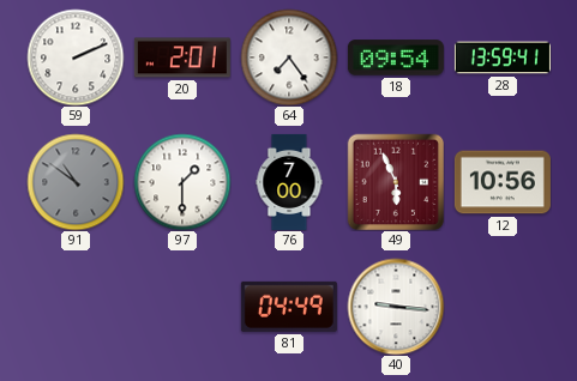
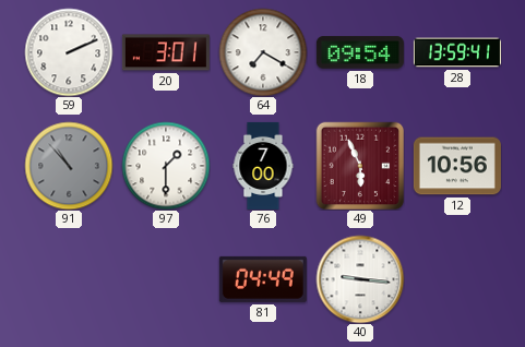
20: 2:01 -> 3:01 (166, 52)
64: 7:24 -> 7:20 (263, 52)
91: 10:51 -> 10:53 (69, 166)
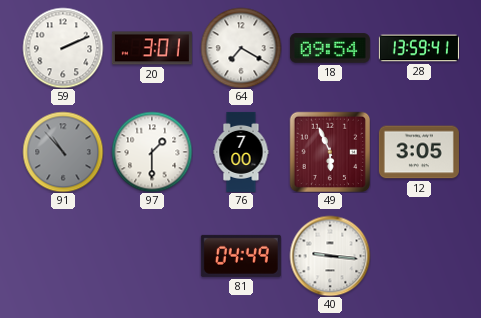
12: 10:56 -> 3:05 (419, 152)
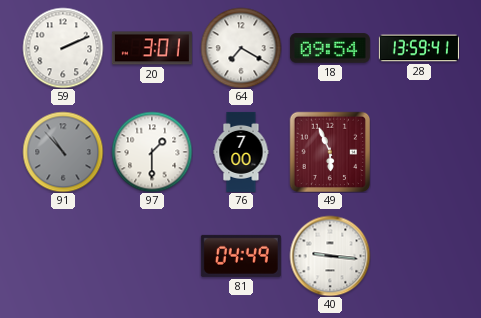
12: 3:05 -> none (419, 152)
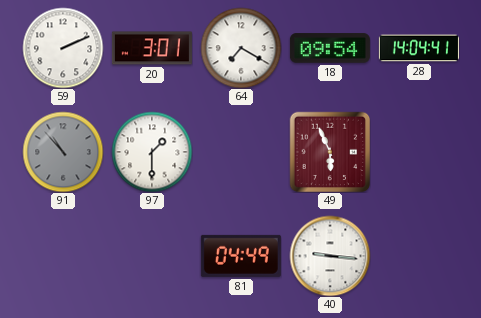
28: 13:59 -> 14:04 (419, 48)
76: 7:00 -> none (241, 152)
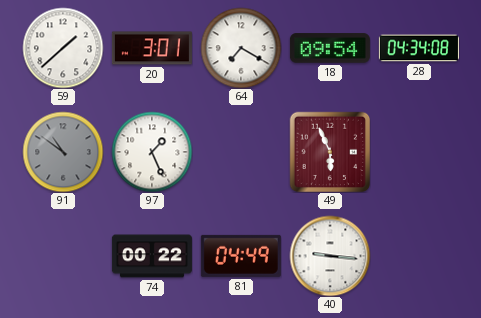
59: 2:11 -> 1:38 (63, 48)
28: 14:04 -> 04:34 (419, 48)
91: 10:53 -> 10:51 (63, 152)
97: 1:30 -> 1:26 (152, 152)
74: none -> 00:22 (152, 256)
